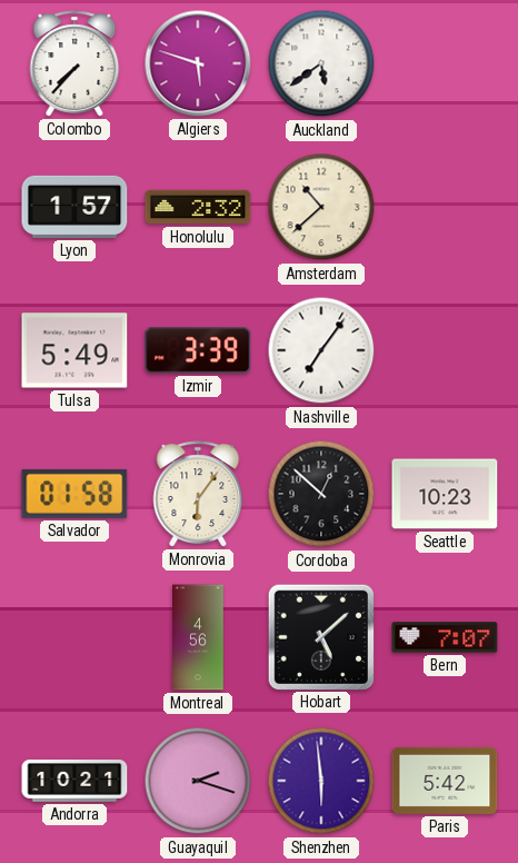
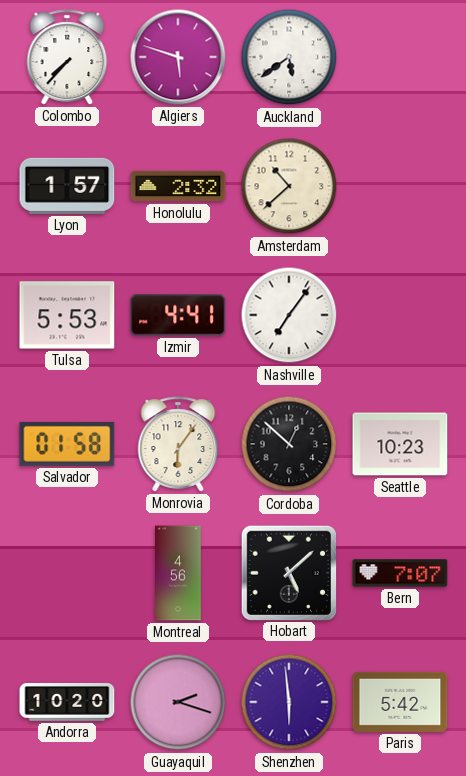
Tulsa: 5:49 -> 5:53 (67, 315)
Izmir: 3:39 -> 4:41 (178, 315)
Andorra: 10:21 -> 10:20 (67, 703)
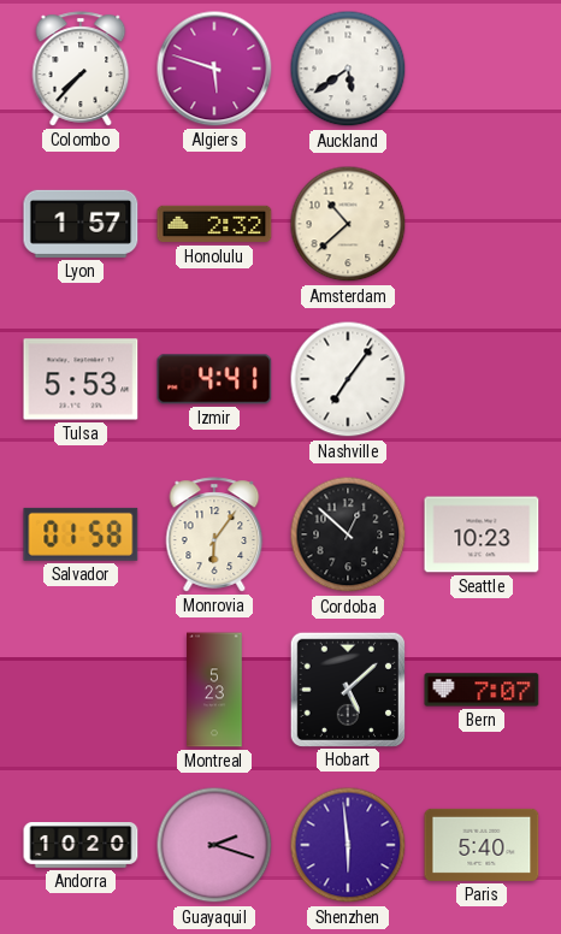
Montreal: 4:56 -> 5:23 (214, 690)
Paris: 5:42 -> 5:40 (482, 845)
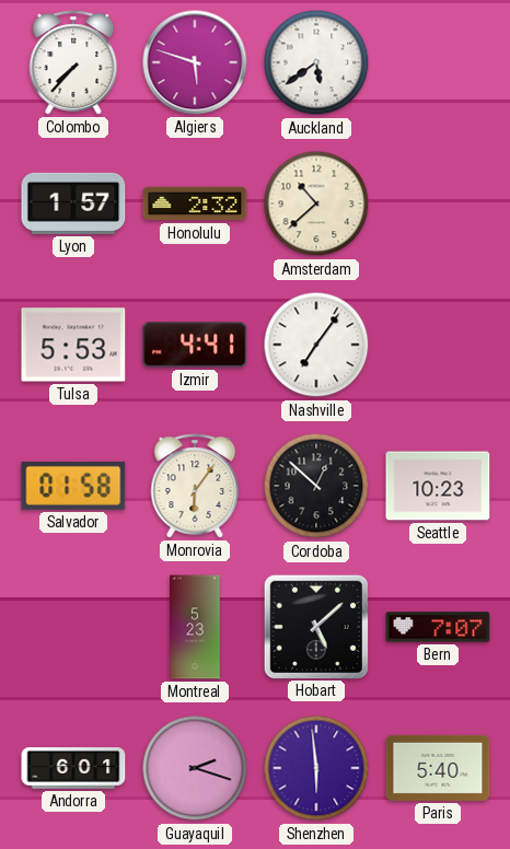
Andorra: 10:20 -> 6:01 (73, 769)
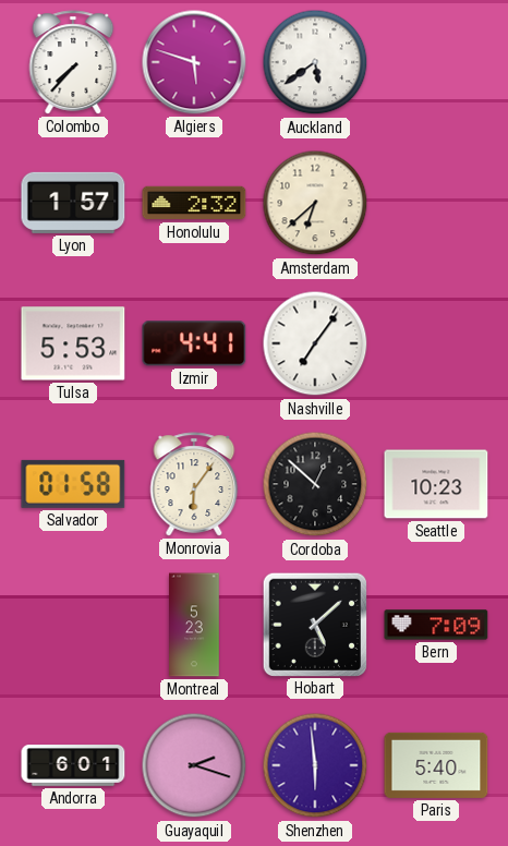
Amsterdam: 10:38 -> 6:38 (315, 203)
Bern: 7:07 -> 7:09 (436, 625)
